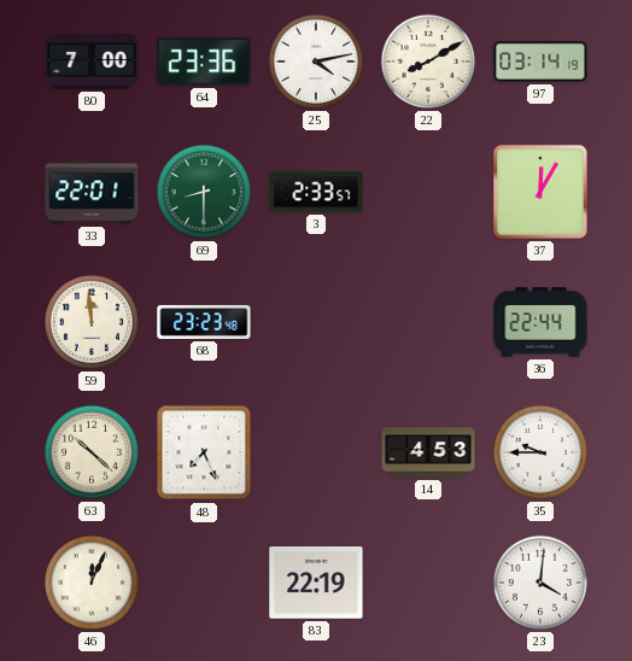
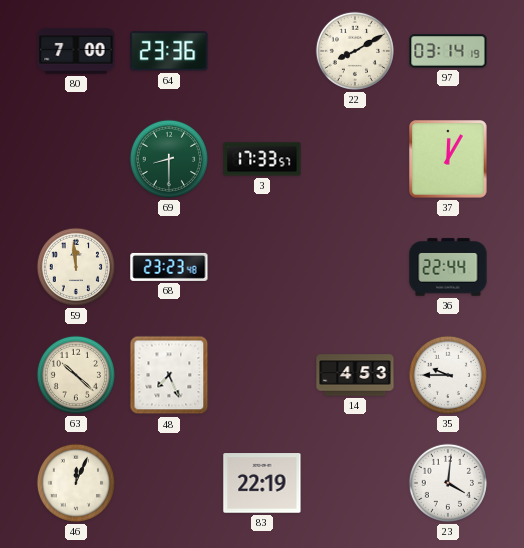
25: 4:13 -> none (315, 62)
33: 22:01 -> none (92, 192)
3: 2:33 -> 17:33 (262, 159)
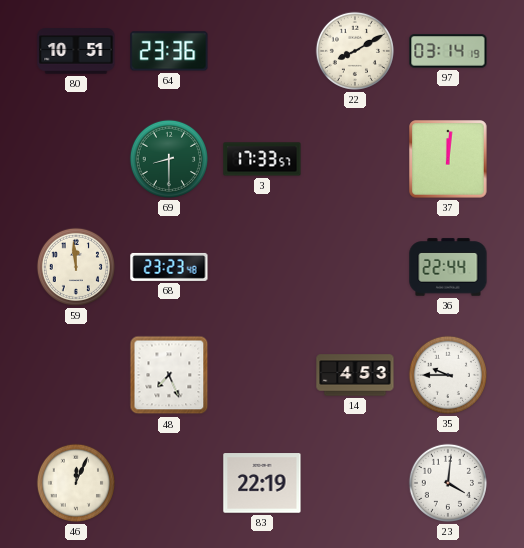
80: 7:00 -> 10:51 (76, 51)
37: 12:05 -> 12:01 (448, 159)
63: 10:22 -> none (75, 375)
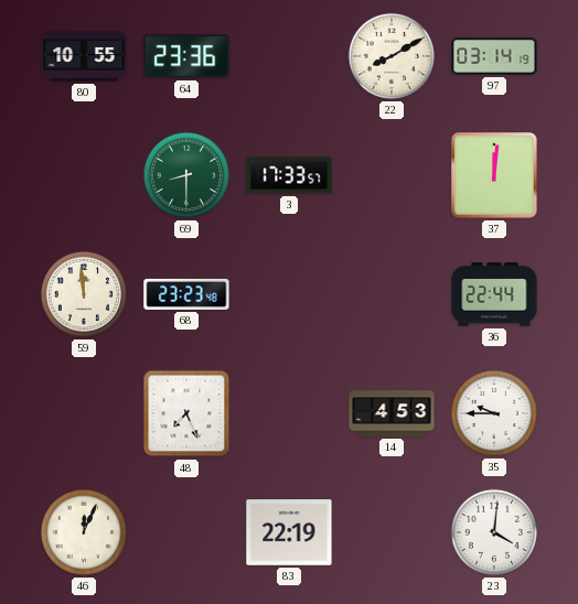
80: 10:51 -> 10:55 (84, 56)
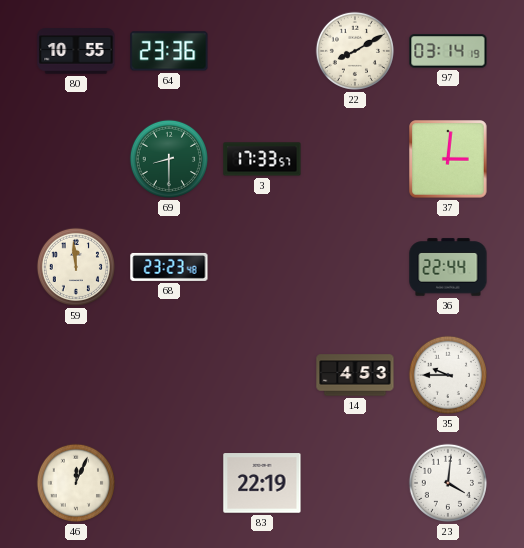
37: 12:01 -> 3:01 (448, 159)
48: 7:26 -> none (186, 413)
